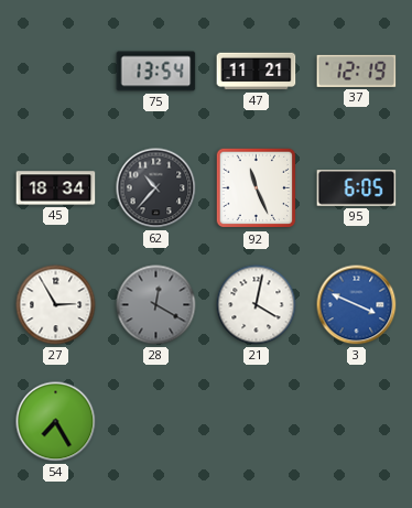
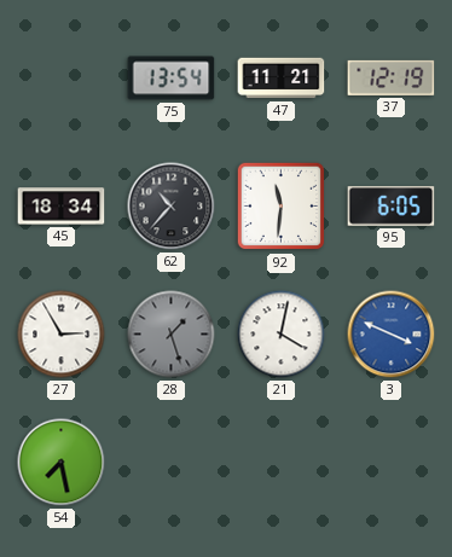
92: 11:26 -> 11:31 (282, 207)
28: 12:20 -> 1:27 (172, 335)
54: 7:25 -> 7:28 (62, 463)
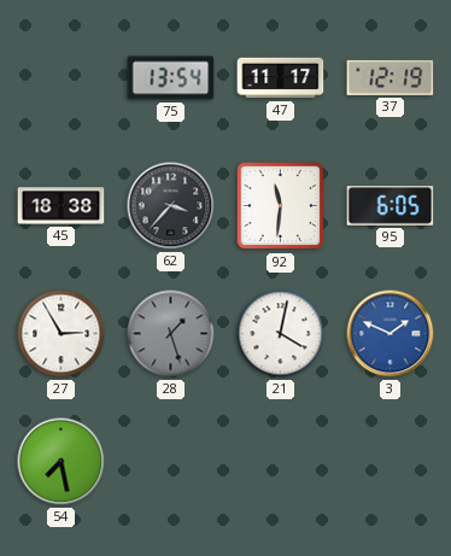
47: 11:21 -> 11:17 (281, 78)
45: 18:34 -> 18:38 (61, 206)
62: 10:37 -> 3:37 (171, 206)
3: 3:49 -> 1:49 (391, 334)
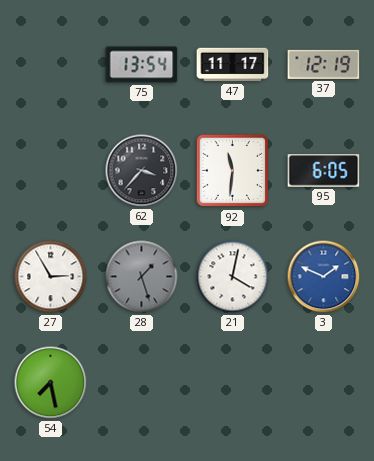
45: 18:38 -> none (61, 206)
